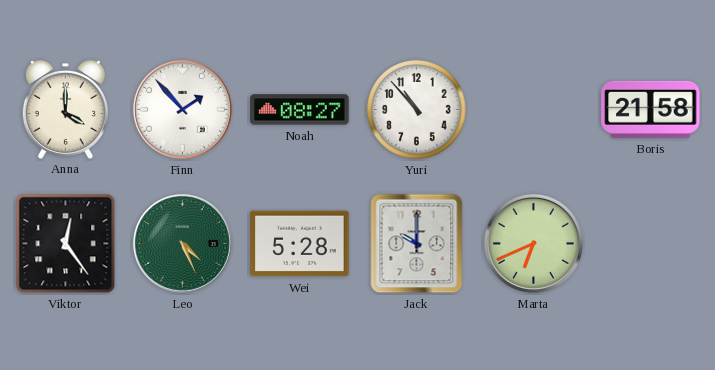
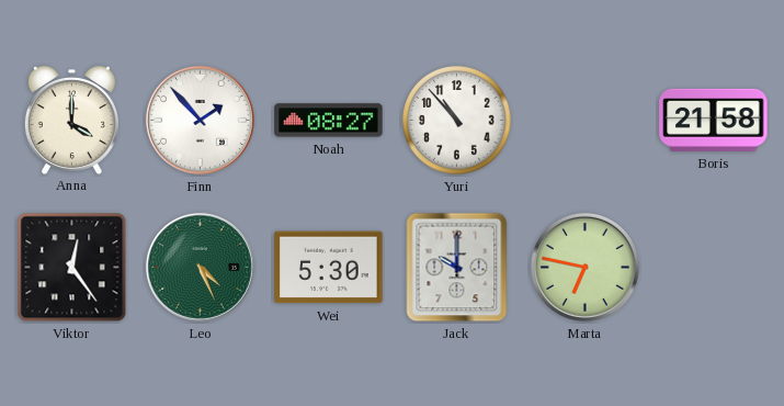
Wei: 5:28 -> 5:30 (329, 268)
Marta: 6:41 -> 6:47 (584, 267)
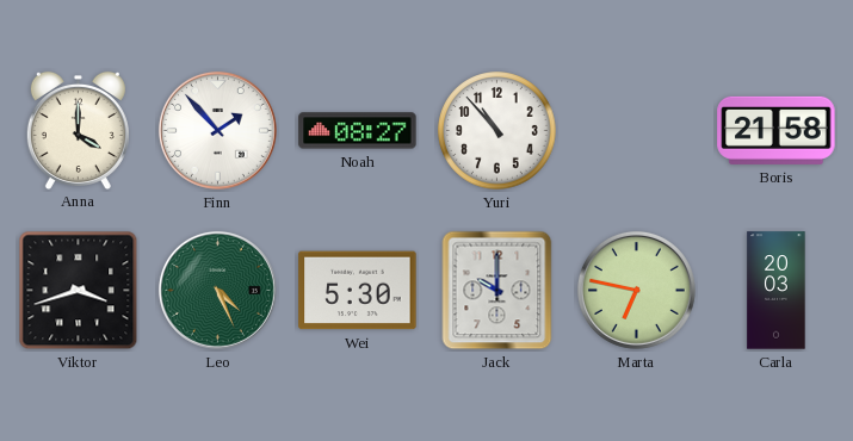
Viktor: 12:24 -> 3:42 (79, 291)
Carla: none -> 20:03 (777, 291)
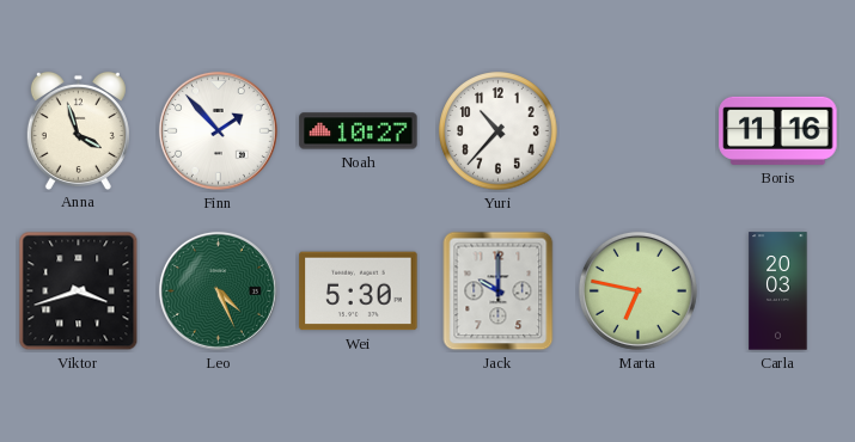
Anna: 4:00 -> 3:57 (78, 130)
Noah: 08:27 -> 10:27 (359, 131)
Yuri: 10:53 -> 10:37 (499, 131)
Boris: 21:58 -> 11:16 (778, 130)
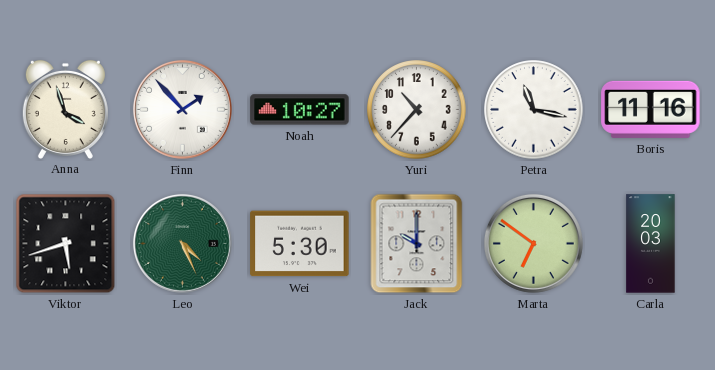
Petra: none -> 11:17 (534, 110)
Viktor: 3:42 -> 5:42 (66, 244)
Marta: 6:47 -> 6:51 (533, 243)
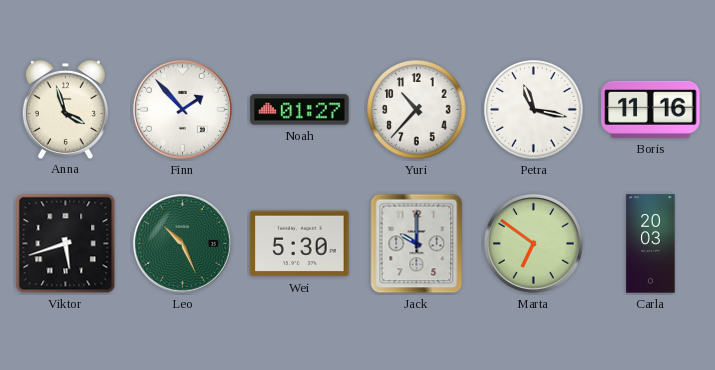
Noah: 10:27 -> 01:27 (300, 110)
Leo: 4:26 -> 10:26 (182, 243)
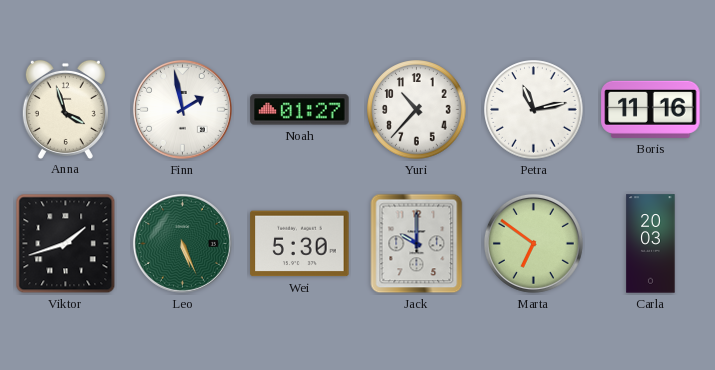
Finn: 1:53 -> 1:58 (182, 109)
Petra: 11:17 -> 11:13 (534, 110)
Viktor: 5:42 -> 1:42 (66, 244)
Leo: 10:26 -> 5:26 (182, 243)
